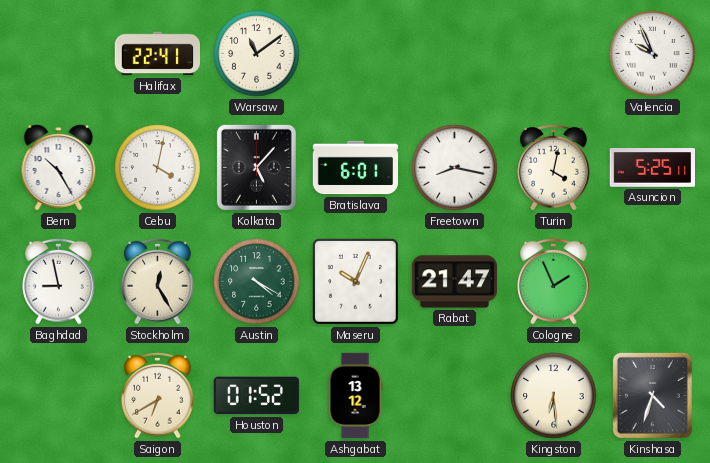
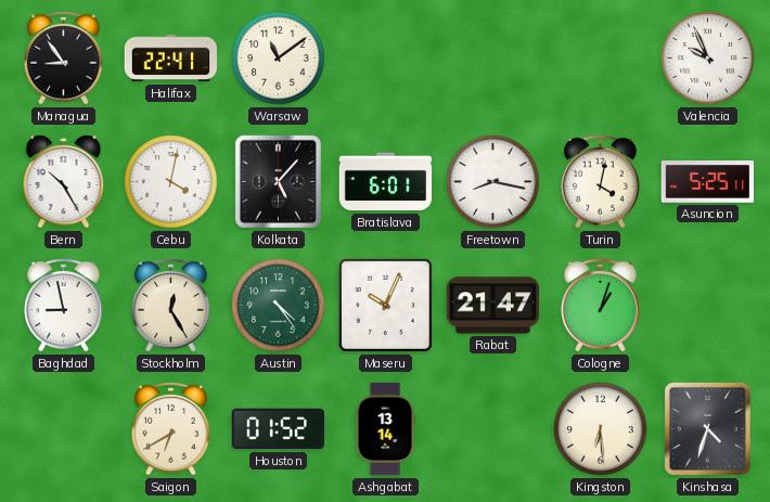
Managua: none -> 8:54 (64, 57)
Austin: 4:20 -> 4:24 (279, 306)
Cologne: 1:56 -> 1:03 (601, 305)
Ashgabat: 13:12 -> 13:14 (385, 429)
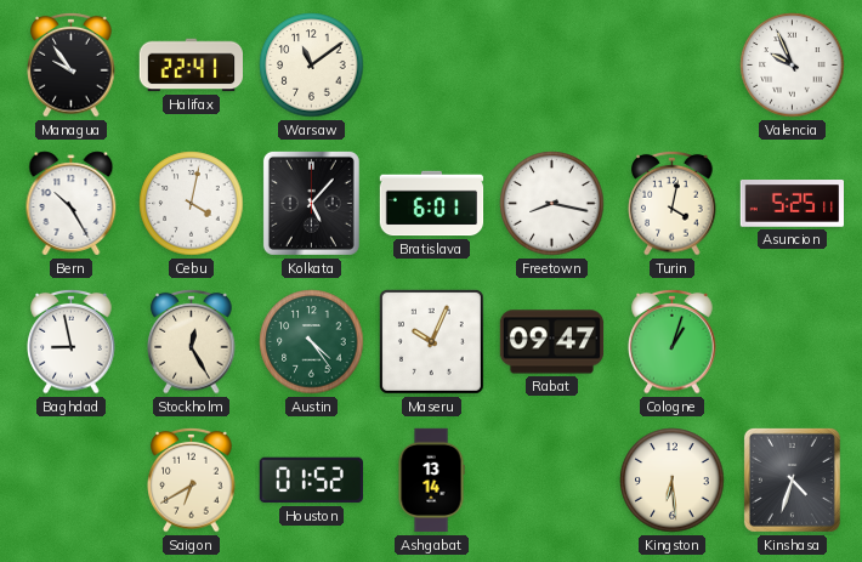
Managua: 8:54 -> 9:54 (72, 64)
Rabat: 21:47 -> 09:47 (552, 342)
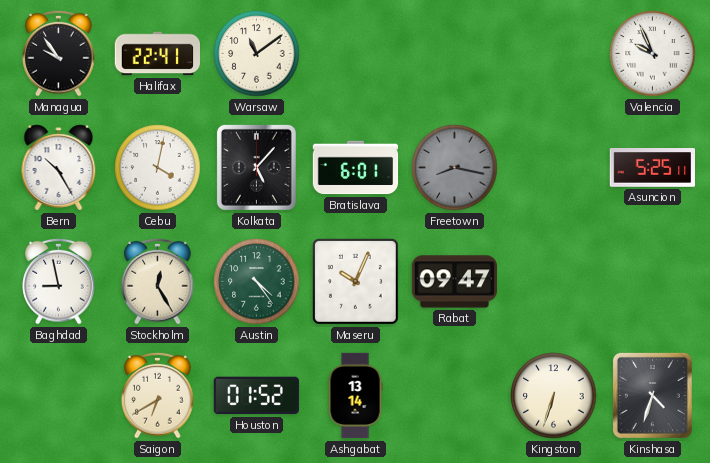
Freetown dial: white -> grey (455, 168)
Turin: 4:02 -> none (673, 203)
Cologne: 1:03 -> none (673, 341)
Kingston: 6:29 -> 6:33 (554, 396)
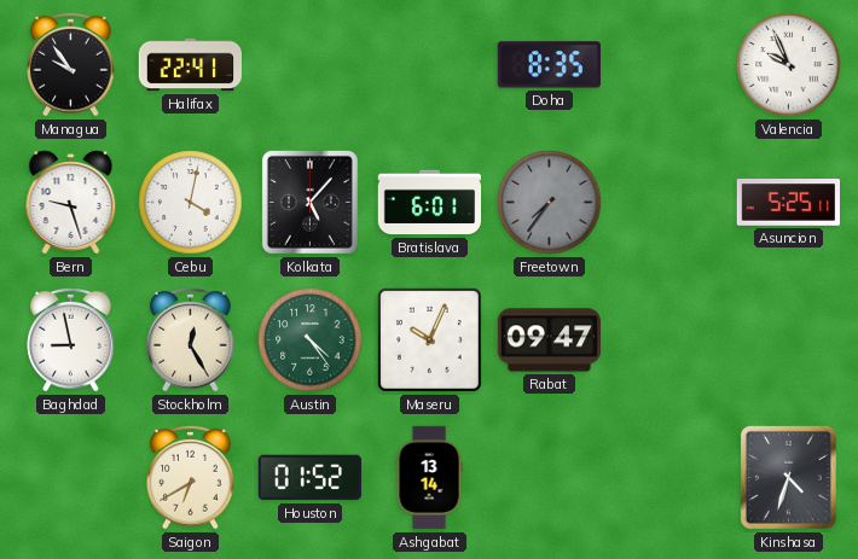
Warsaw: 11:09 -> none (257, 54)
Doha: none -> 8:35 (549, 65)
Bern: 10:25 -> 9:27 (71, 203)
Freetown: 8:17 -> 7:36 (550, 203)
Kingston: 6:33 -> none (554, 396)
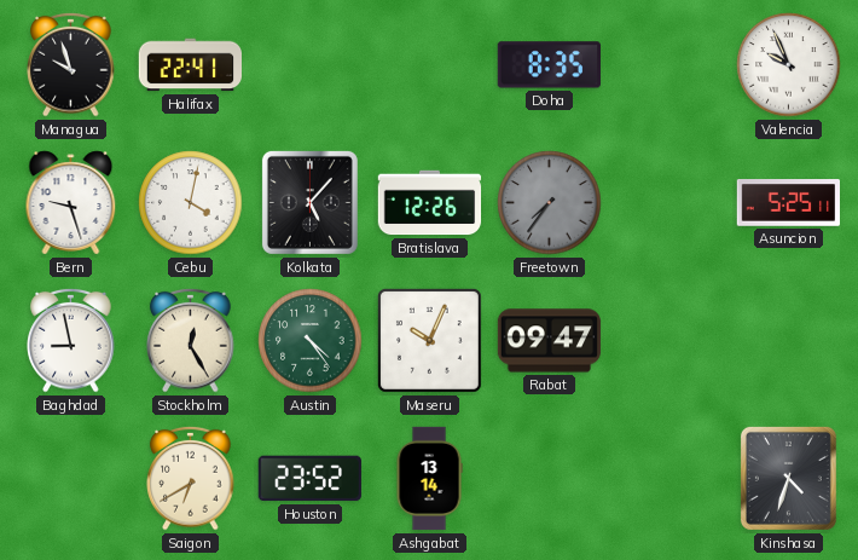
Managua: 9:54 -> 9:57 (71, 64)
Bratislava: 6:01 -> 12:26 (430, 203)
Houston: 01:52 -> 23:52 (309, 479)
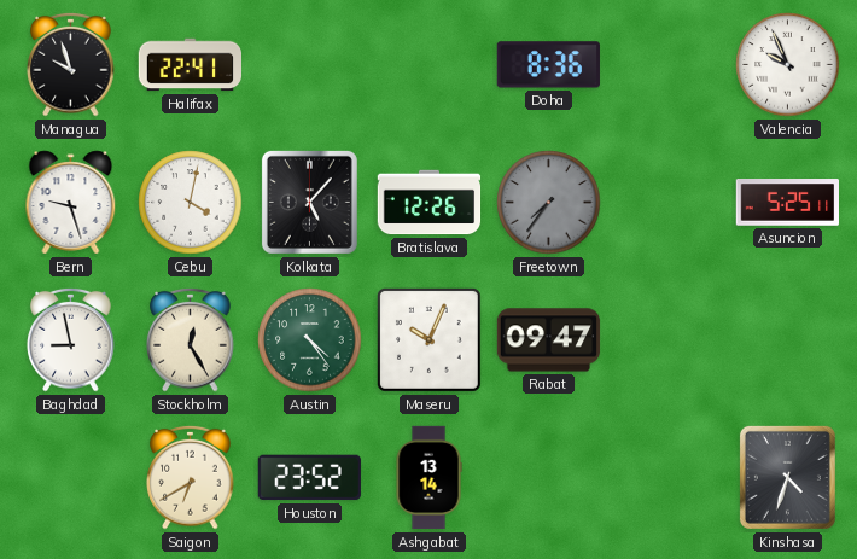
Doha: 8:35 -> 8:36 (548, 65)
